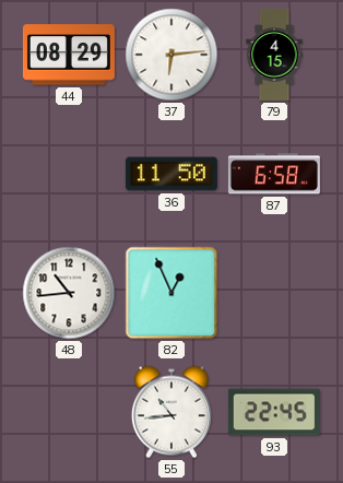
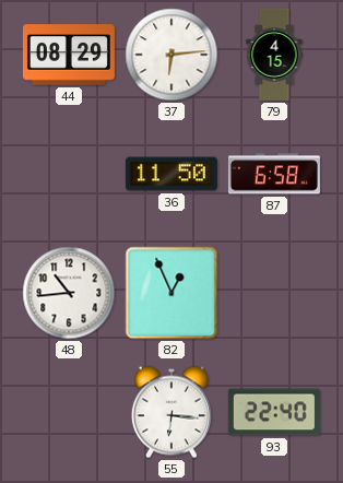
55: 10:44 -> 6:16 (171, 412)
93: 22:45 -> 22:40 (274, 412)
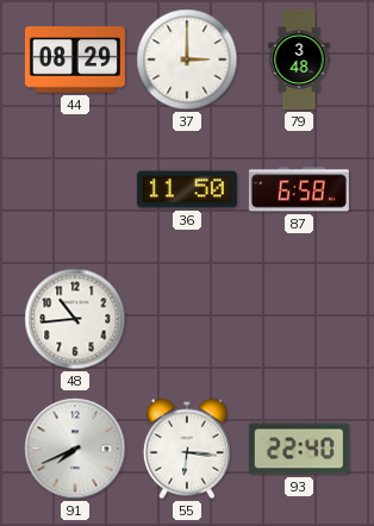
37: 6:14 -> 3:00 (187, 60)
79: 4:15 -> 3:48 (299, 60)
82: 12:56 -> none (171, 293)
91: none -> 7:41 (75, 449)
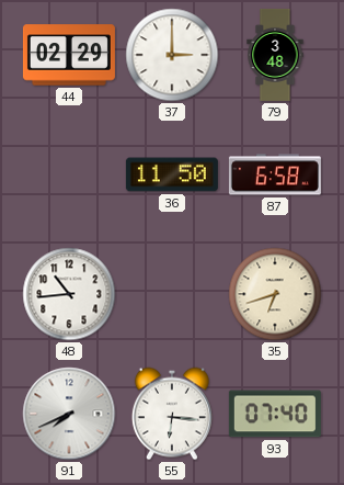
44: 08:29 -> 02:29 (69, 55)
35: none -> 6:42 (275, 294)
93: 22:40 -> 07:40 (275, 414)
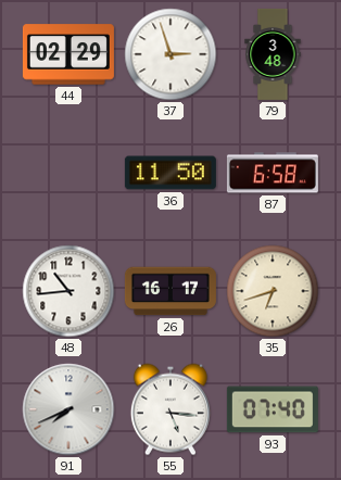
37: 3:00 -> 2:57 (171, 54)
26: none -> 16:17 (171, 291)
55: 6:16 -> 5:16 (171, 409)
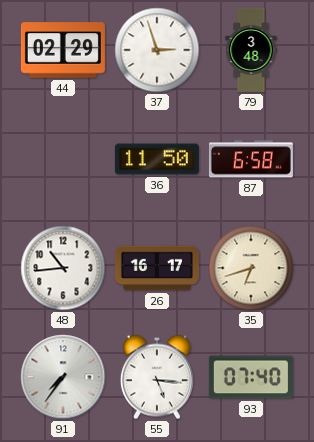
91: 7:41 -> 7:36 (63, 377)
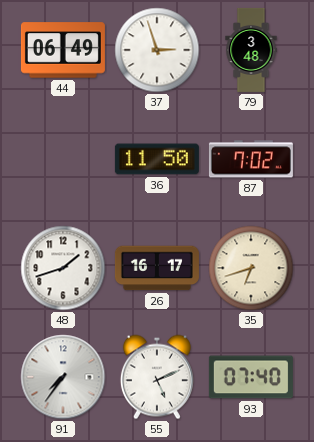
44: 02:29 -> 06:49 (63, 50)
87: 6:58 -> 7:02 (251, 159)
48: 10:44 -> 1:42 (63, 268)
55: 5:16 -> 5:11 (157, 377)
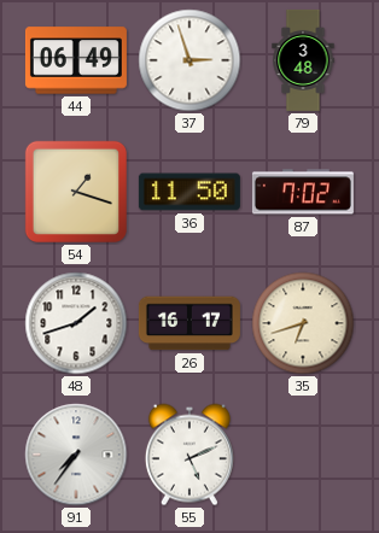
54: none -> 1:18 (76, 192)
93: 07:40 -> none (251, 377)
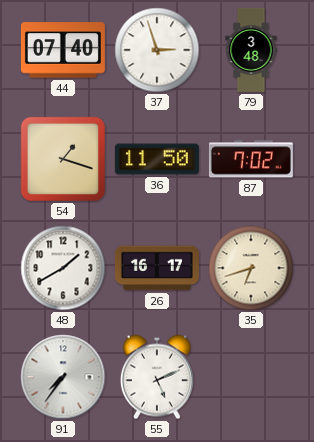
44: 06:49 -> 07:40 (63, 50)
48: 1:42 -> 1:40 (63, 268)
